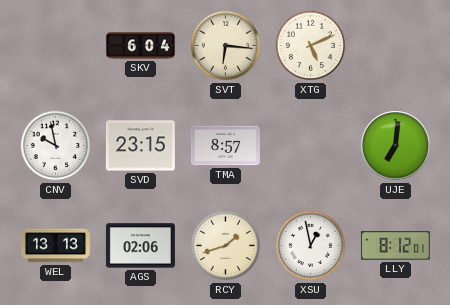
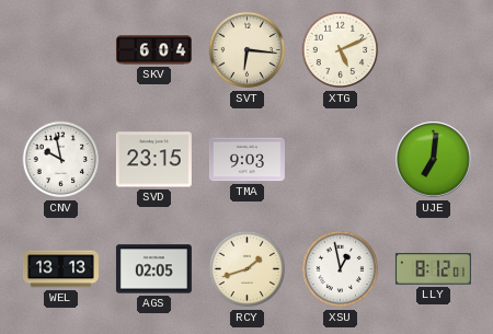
TMA: 8:57 -> 9:03 (246, 160)
AGS: 02:06 -> 02:05 (153, 269)
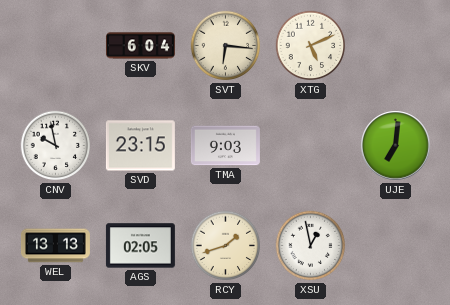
LLY: 8:12 -> none (433, 269)
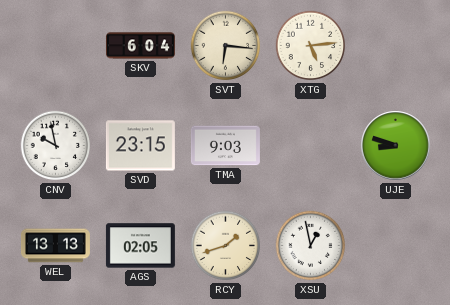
XTG: 5:11 -> 5:14 (311, 46)
UJE: 7:01 -> 8:48 (396, 146)
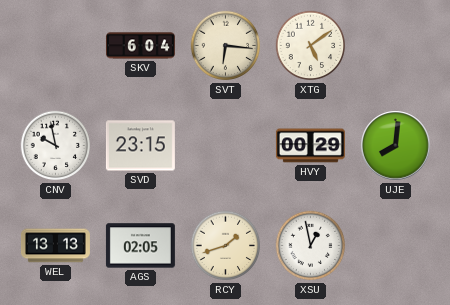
XTG: 5:14 -> 5:09 (311, 46)
TMA: 9:03 -> none (225, 146)
HVY: none -> 00:29 (310, 146)
UJE: 8:48 -> 8:01 (396, 146)
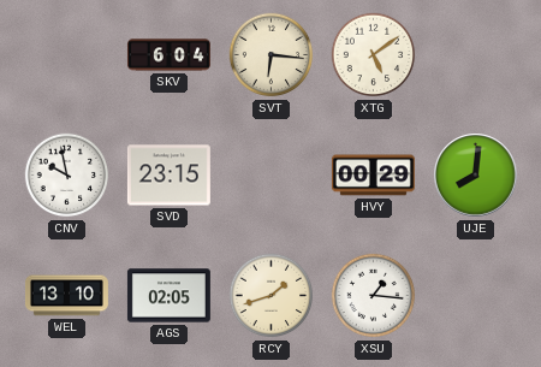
WEL: 13:13 -> 13:10 (66, 296)
XSU: 12:58 -> 1:16 (374, 296)
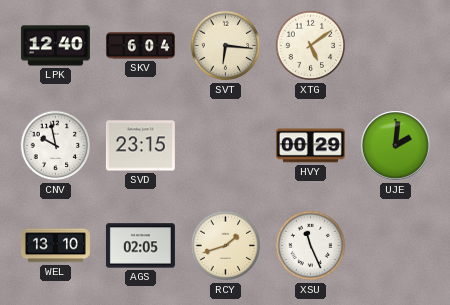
LPK: none -> 12:40 (55, 46)
UJE: 8:01 -> 2:01 (396, 146)
XSU: 1:16 -> 11:26 (311, 246)
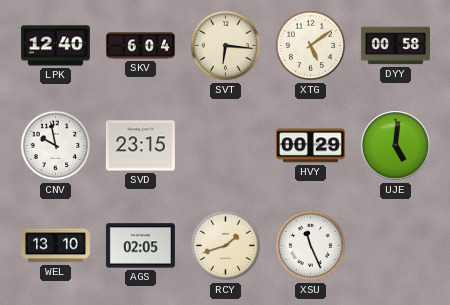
DYY: none -> 00:58 (395, 46)
UJE: 2:01 -> 5:01 (396, 146)
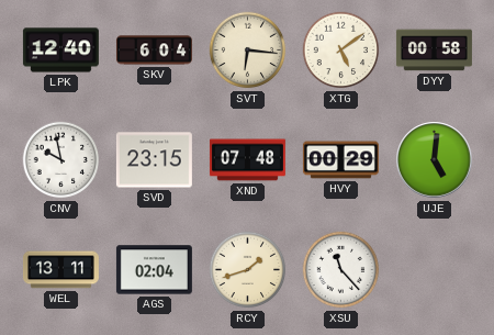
XND: none -> 07:48 (247, 160)
WEL: 13:10 -> 13:11 (60, 270)
AGS: 02:05 -> 02:04 (154, 270)
XSU: 11:26 -> 11:23 (341, 270)
